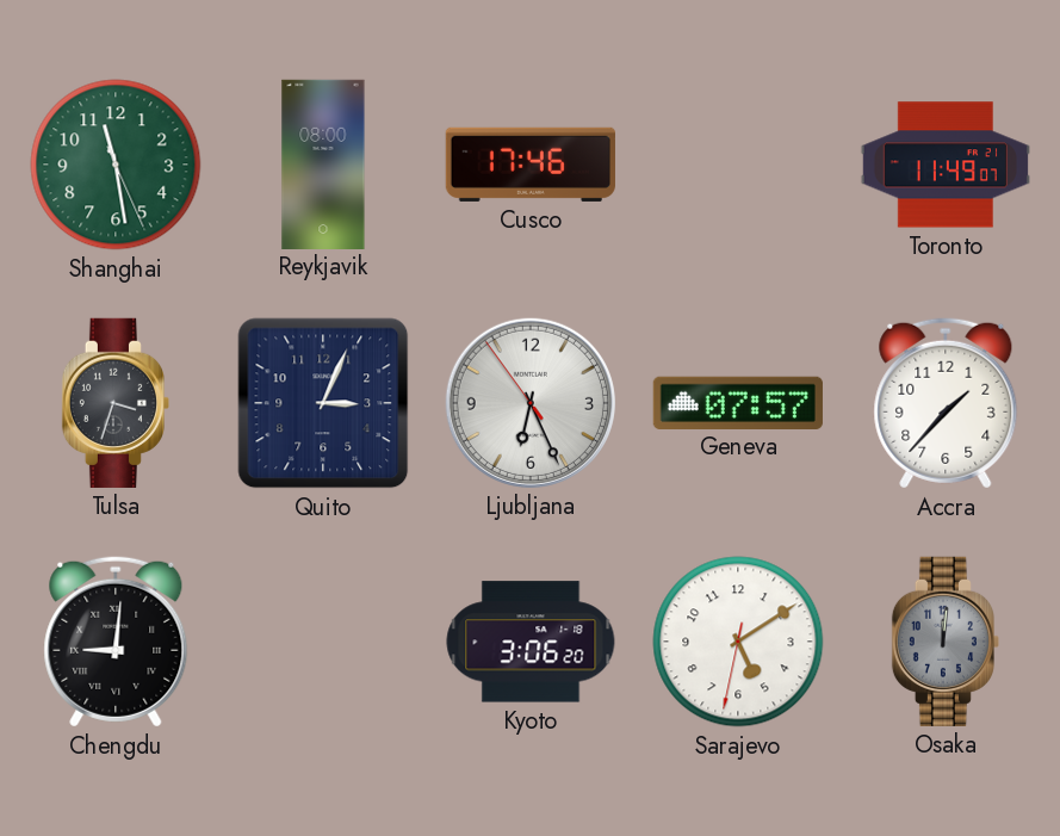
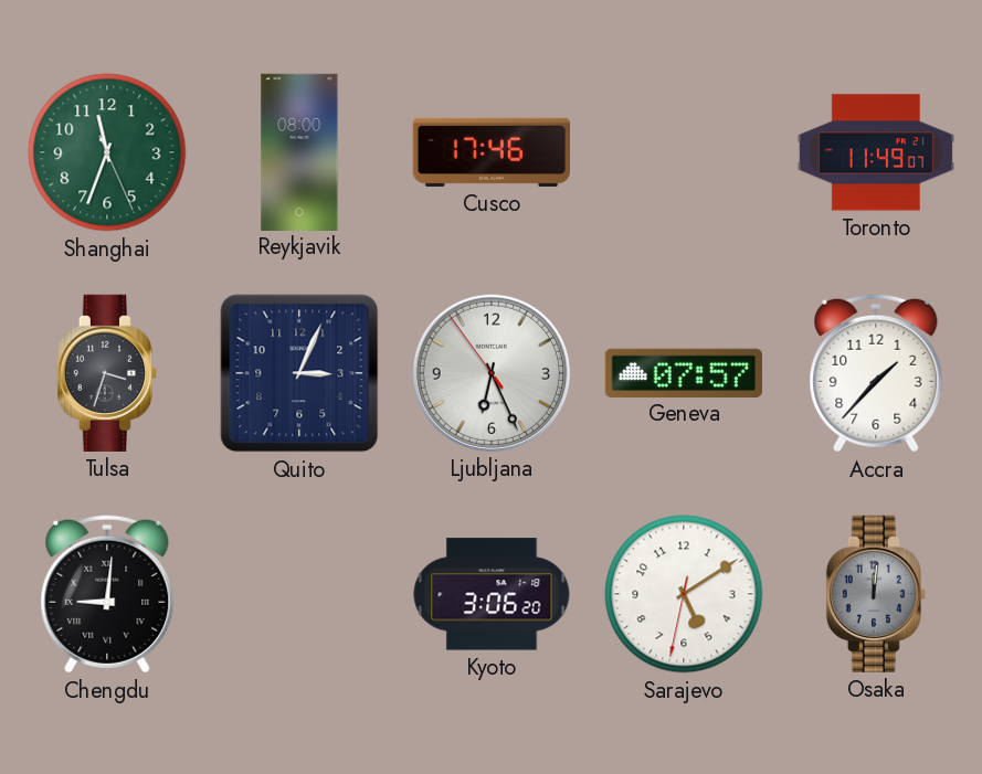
Shanghai: 11:28 -> 11:33 (107, 152)
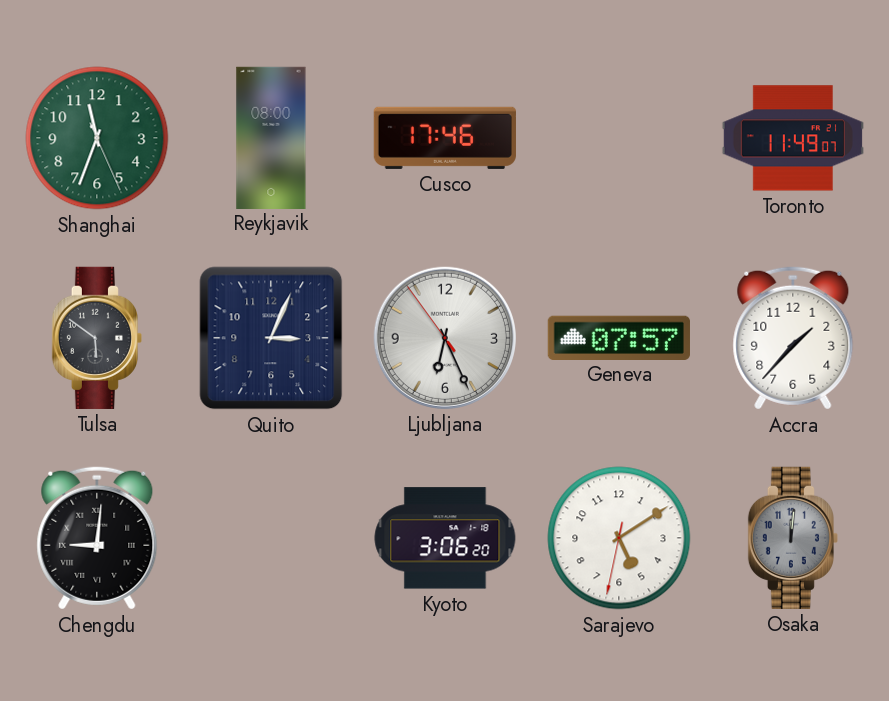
Tulsa: 3:33 -> 5:51 (96, 338)
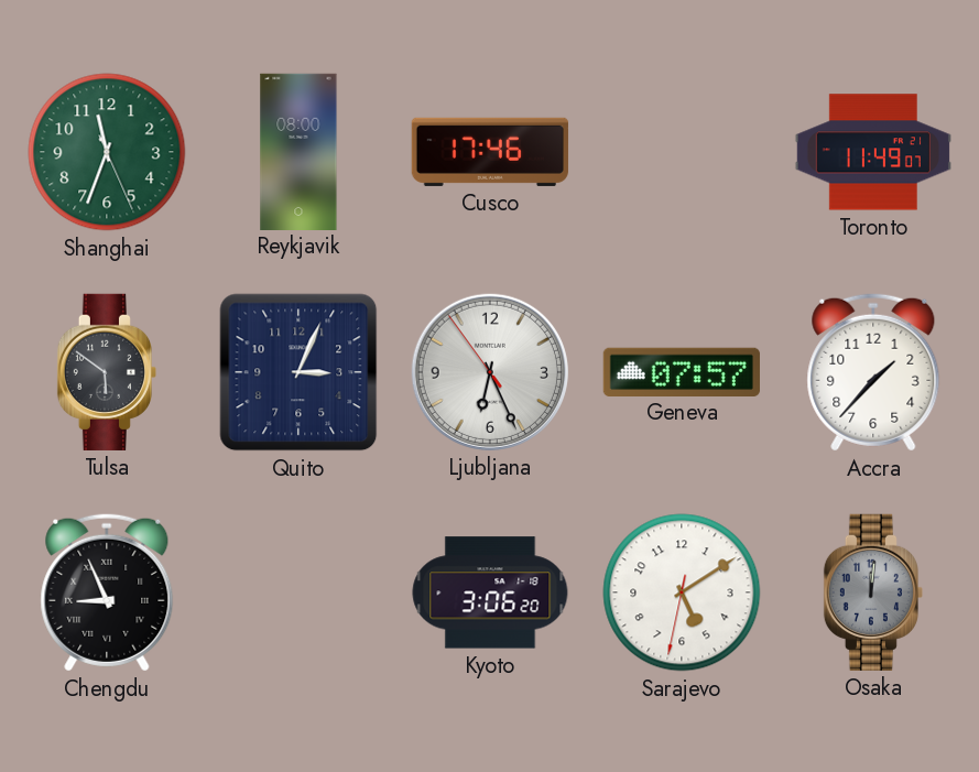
Chengdu: 9:01 -> 8:56 (107, 592)
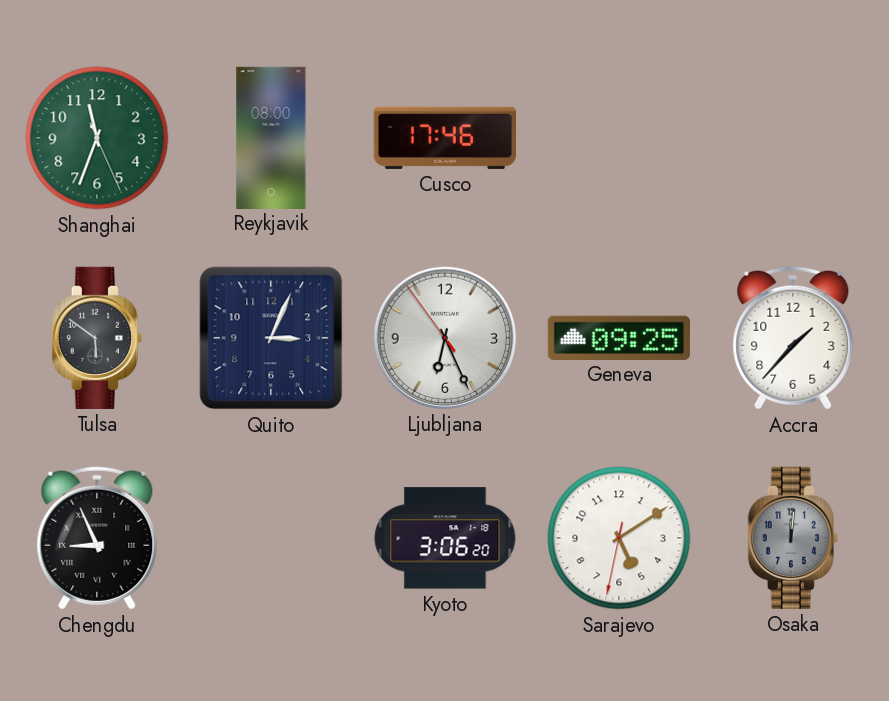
Toronto: 11:49 -> none (873, 152)
Geneva: 07:57 -> 09:25 (619, 337)
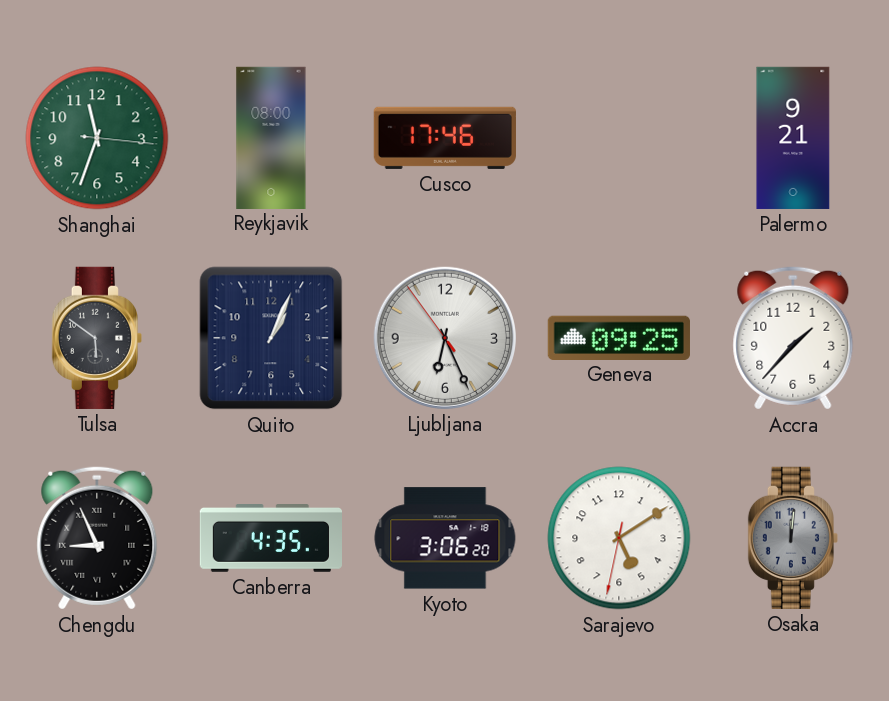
Shanghai: 11:33:26 -> 11:33:16 (97, 138)
Palermo: none -> 9:21 (793, 138)
Quito: 3:04 -> 1:04 (271, 338)
Canberra: none -> 4:35 (270, 539)
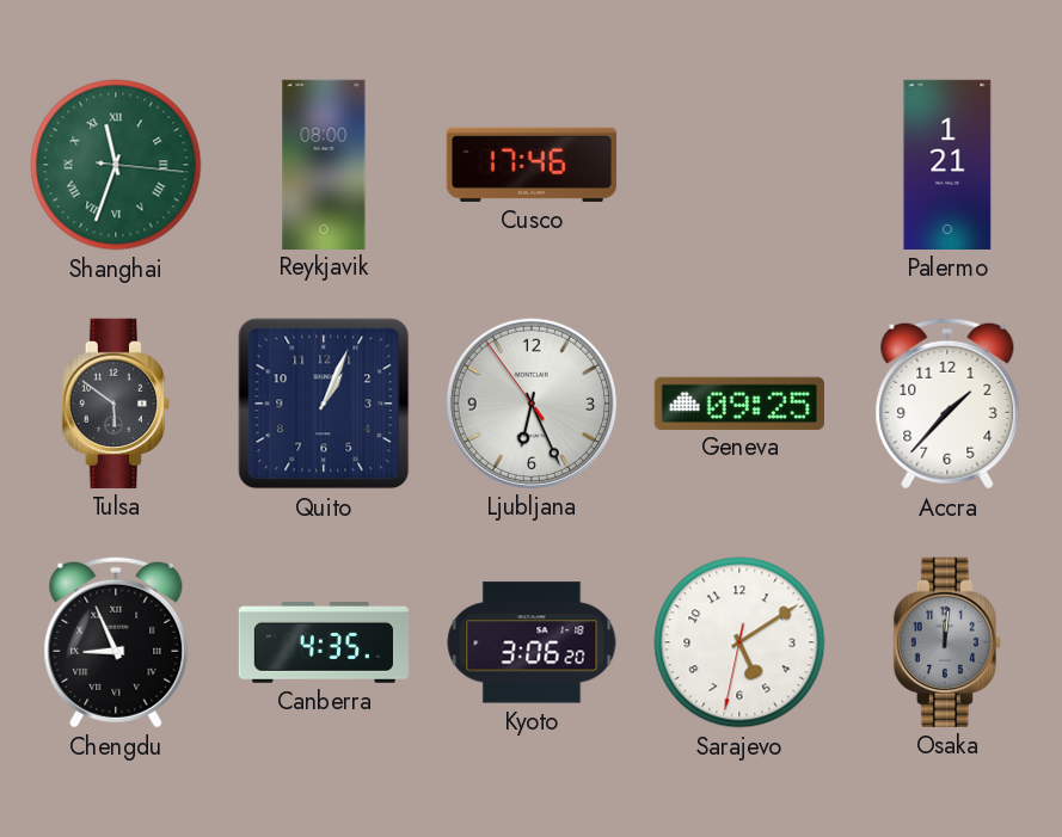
Shanghai numerals: Arabic -> Roman (116, 165)
Palermo: 9:21 -> 1:21 (947, 165)
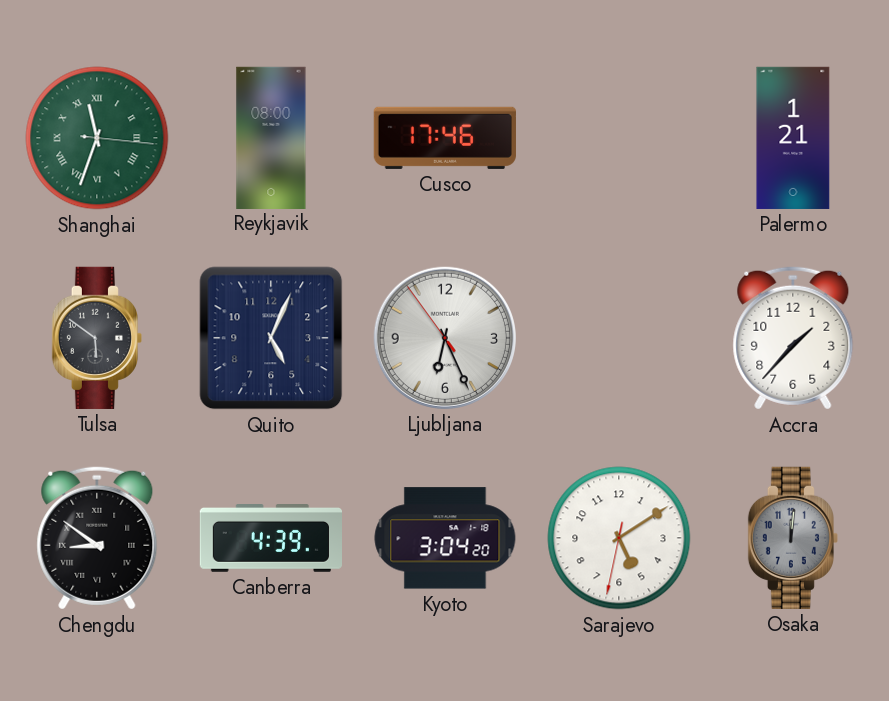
Quito: 1:04 -> 5:04 (271, 338)
Geneva: 09:25 -> none (739, 402)
Chengdu: 8:56 -> 8:51 (97, 538)
Canberra: 4:35 -> 4:39 (270, 539)
Kyoto: 3:06 -> 3:04 (445, 538)
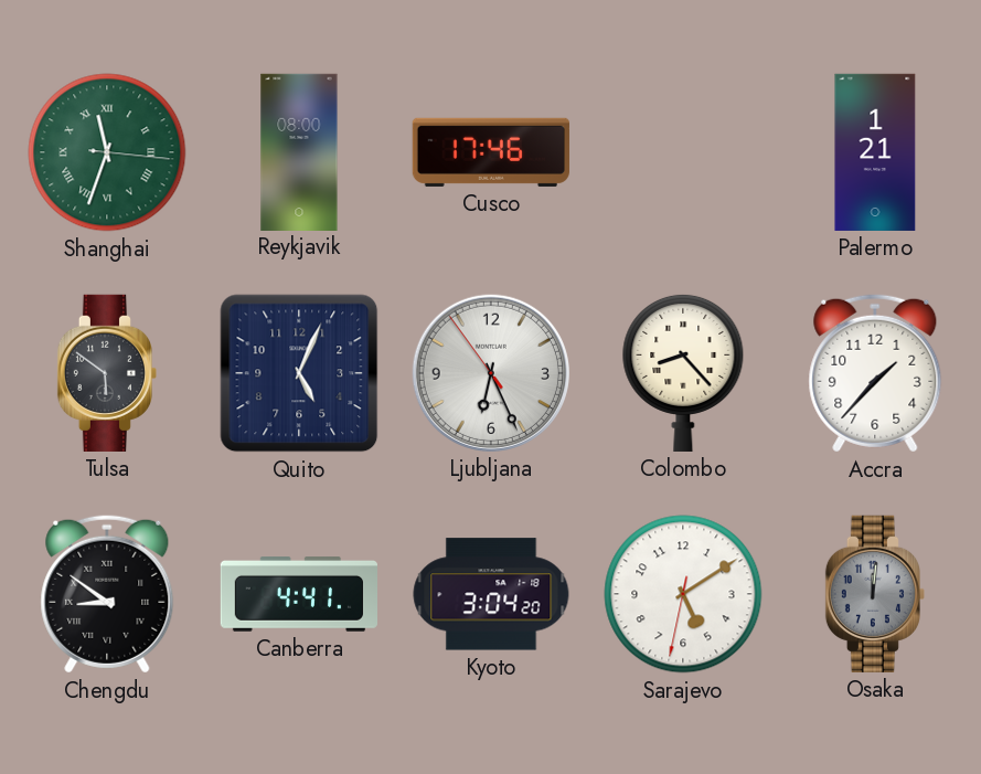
Colombo: none -> 8:23 (683, 372)
Canberra: 4:39 -> 4:41 (298, 595)
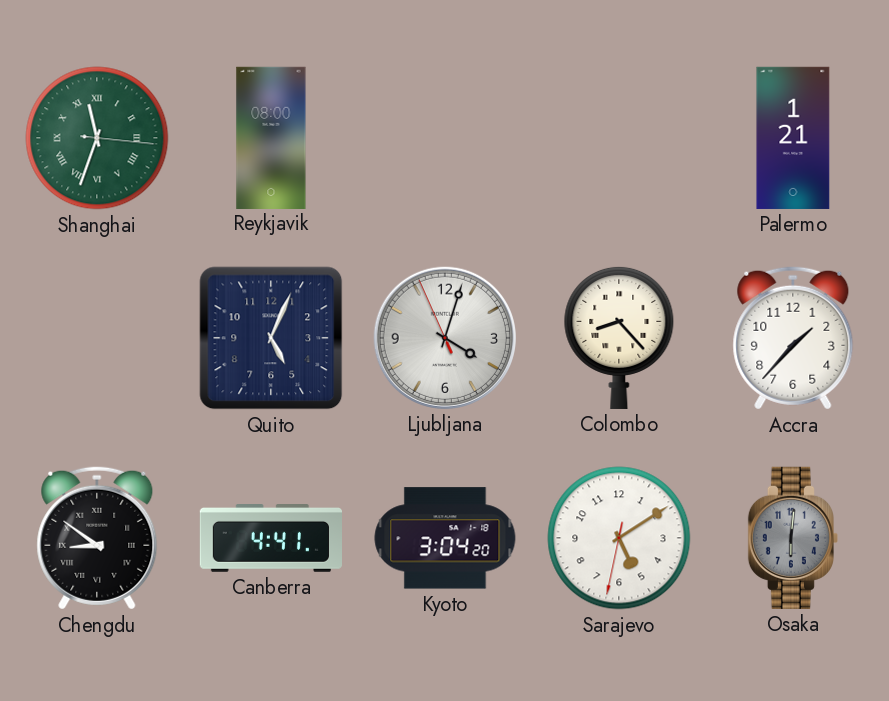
Cusco: 17:46 -> none (491, 152)
Tulsa: 5:51 -> none (106, 373)
Ljubljana: 6:25 -> 4:02 (445, 338)
Osaka: 12:01 -> 6:01 (792, 538)
